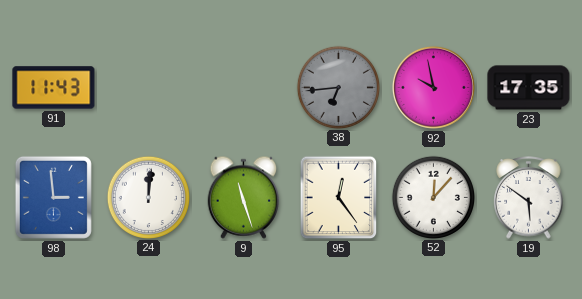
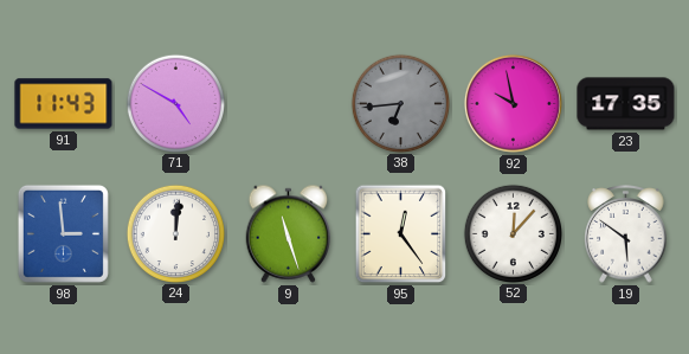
71: none -> 4:50 (175, 103)
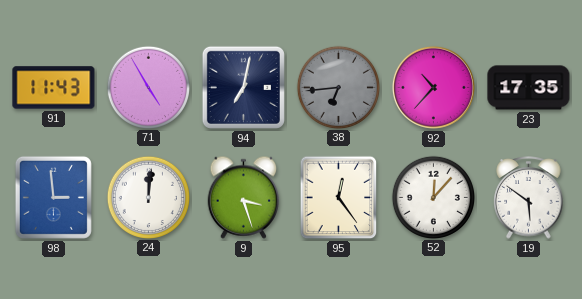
71: 4:50 -> 4:55 (148, 87)
94: none -> 7:02 (243, 87)
92: 9:58 -> 10:37 (433, 87)
9: 11:27 -> 3:27 (244, 197)
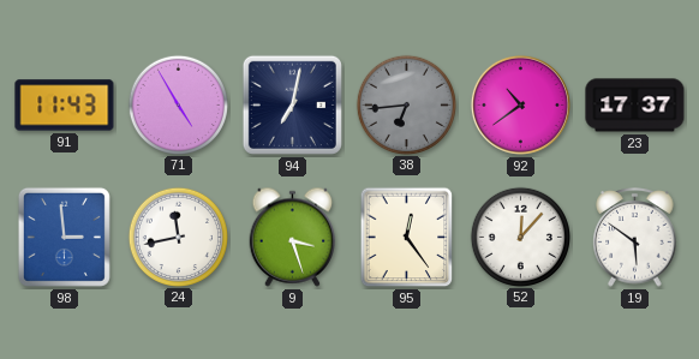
92: 10:37 -> 10:39 (520, 104)
23: 17:35 -> 17:37 (635, 106)
24: 12:01 -> 11:43 (178, 237)
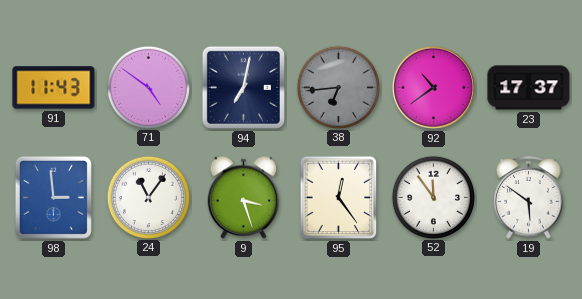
71: 4:55 -> 4:51 (148, 87)
24: 11:43 -> 11:06 (148, 197)
52: 12:07 -> 11:54 (433, 197)
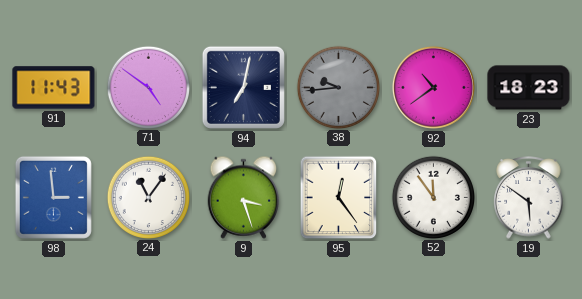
38: 6:44 -> 9:44 (338, 87)
23: 17:37 -> 18:23 (529, 88)
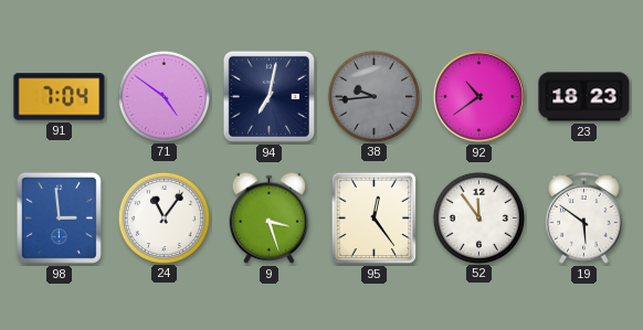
91: 11:43 -> 7:04 (60, 97)
